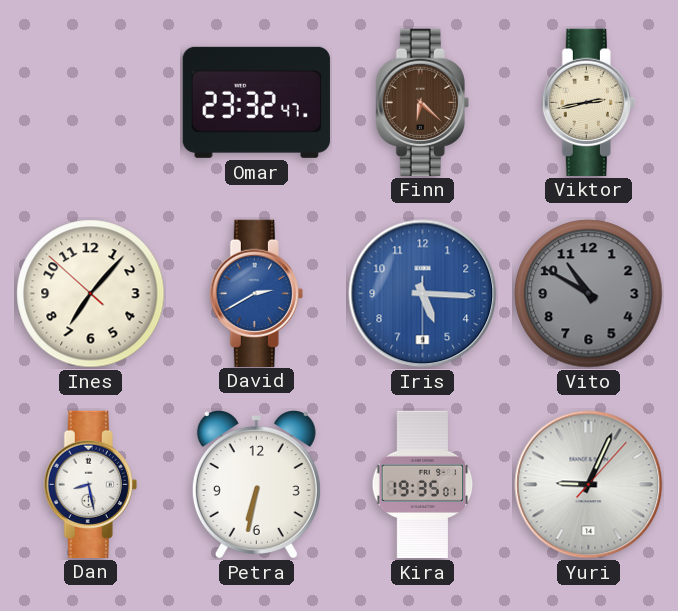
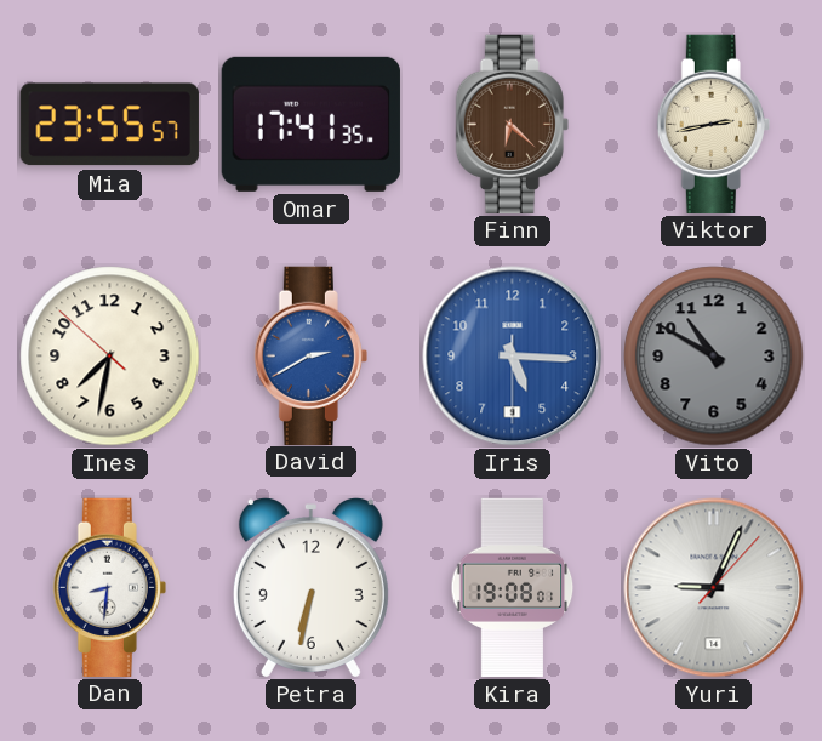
Mia: none -> 23:55 (109, 125)
Omar: 23:32 -> 17:41 (310, 124)
Ines: 7:06 -> 7:31 (110, 357)
Dan: 8:28 -> 8:31 (109, 587)
Kira: 19:35 -> 19:08 (513, 588)
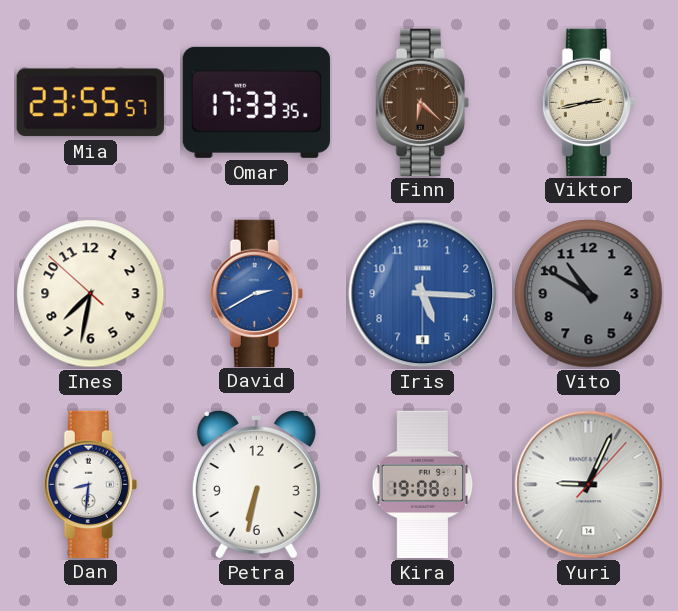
Omar: 17:41 -> 17:33 (256, 102)
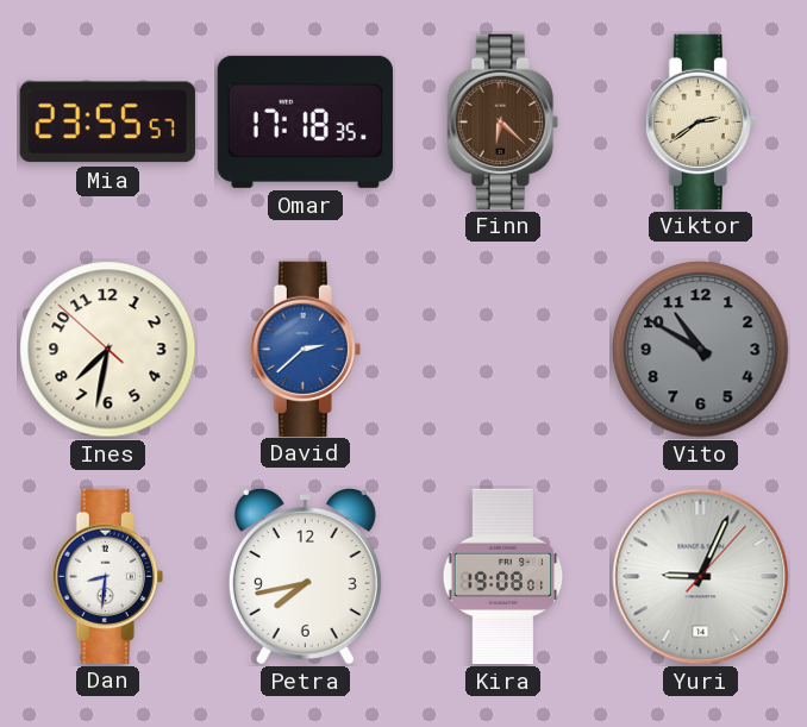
Omar: 17:33 -> 17:18 (305, 121)
Viktor: 2:43 -> 2:39 (700, 121)
David: 2:40 -> 2:38 (305, 349)
Iris: 5:15 -> none (423, 294)
Petra: 6:32 -> 7:43 (305, 577)
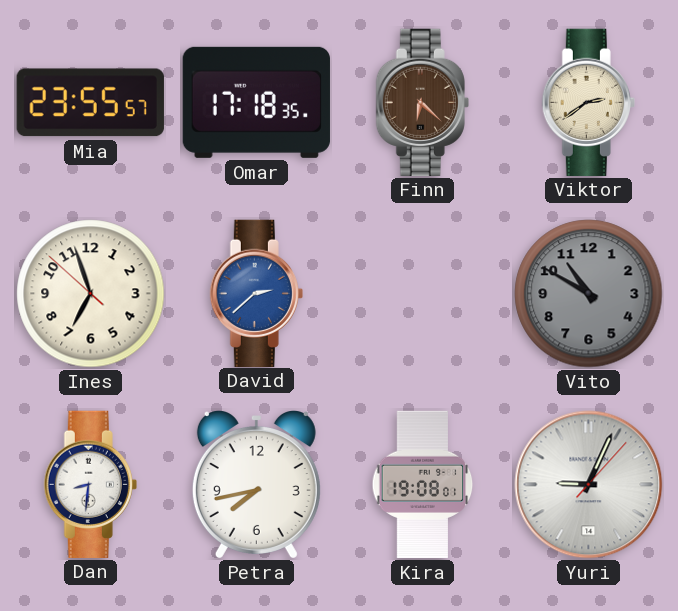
Ines: 7:31 -> 6:56 (91, 294)
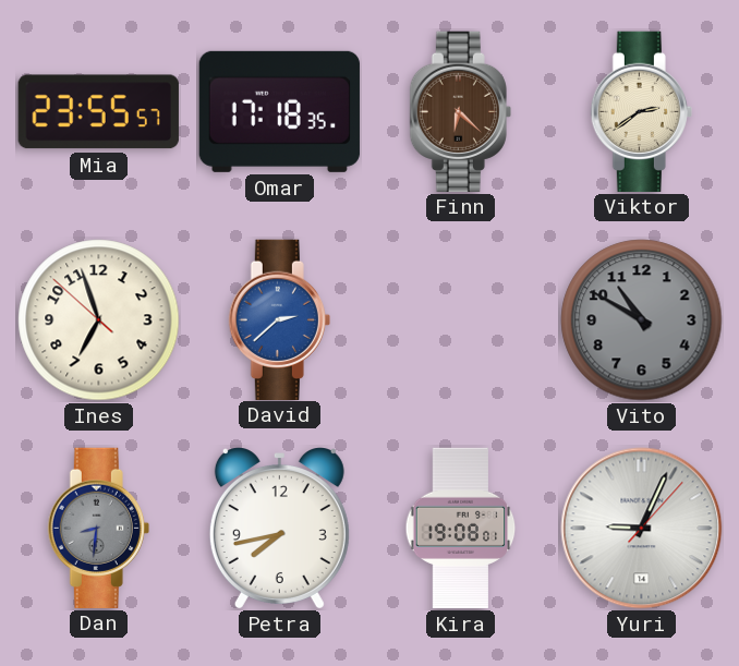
Dan dial: white -> grey (98, 528)
